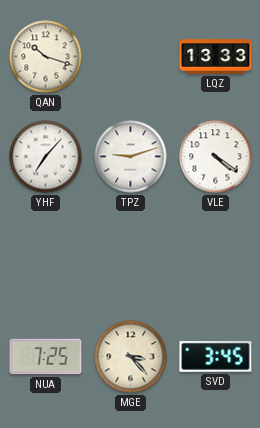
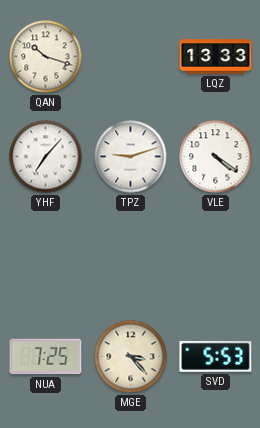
SVD: 3:45 -> 5:53 (216, 356)
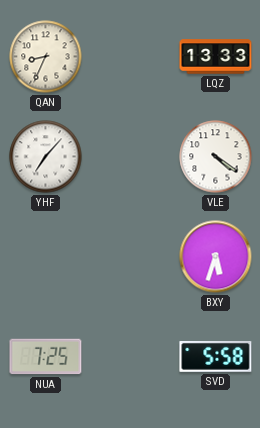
QAN: 10:18 -> 8:34 (46, 57)
TPZ: 9:12 -> none (131, 157)
BXY: none -> 5:33 (216, 257)
MGE: 3:23 -> none (131, 357)
SVD: 5:53 -> 5:58 (216, 356)
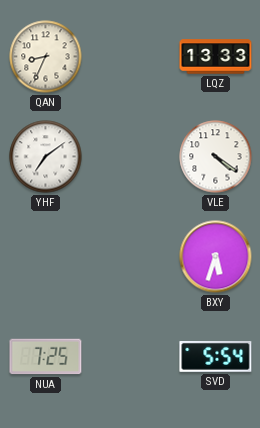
YHF: 7:07 -> 7:09 (46, 157)
SVD: 5:58 -> 5:54 (216, 356)
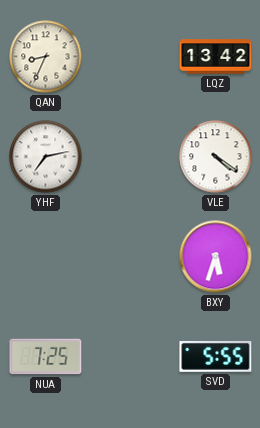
LQZ: 13:33 -> 13:42 (216, 57)
YHF: 7:09 -> 7:13 (46, 157)
SVD: 5:54 -> 5:55 (216, 356)
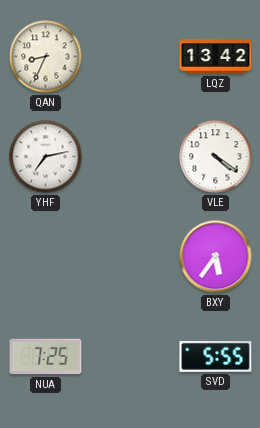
BXY: 5:33 -> 5:36 (216, 257)
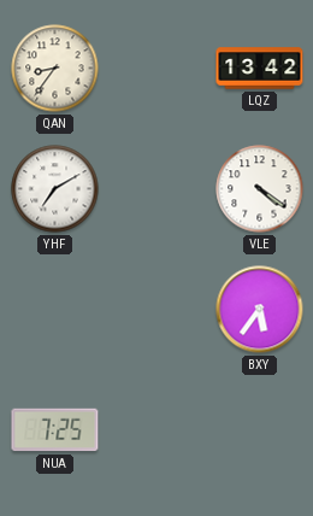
QAN: 8:34 -> 8:36 (55, 69)
YHF: 7:13 -> 7:10 (55, 189)
SVD: 5:55 -> none (216, 356)
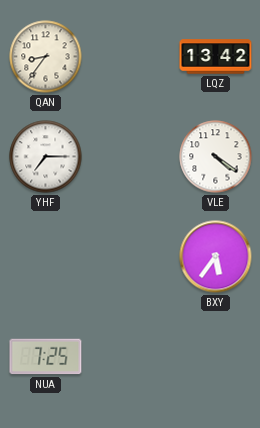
YHF: 7:10 -> 7:15 (46, 157)
